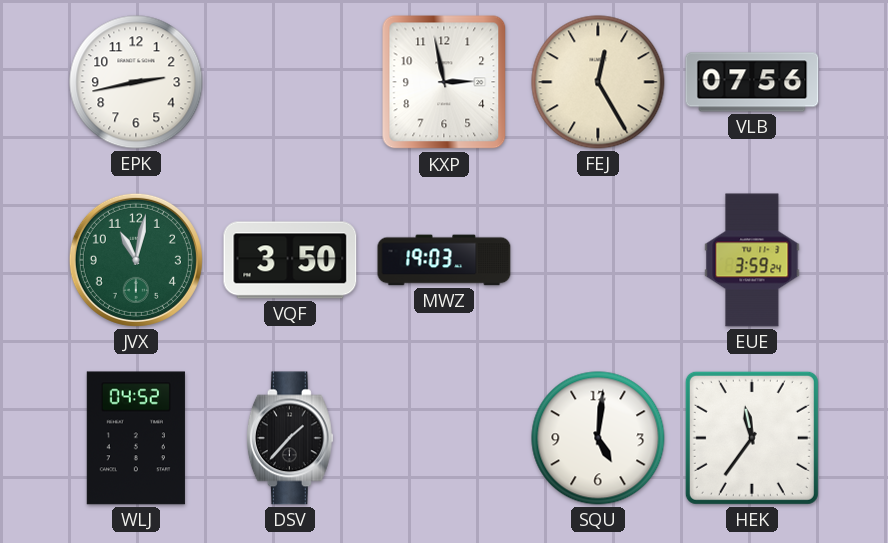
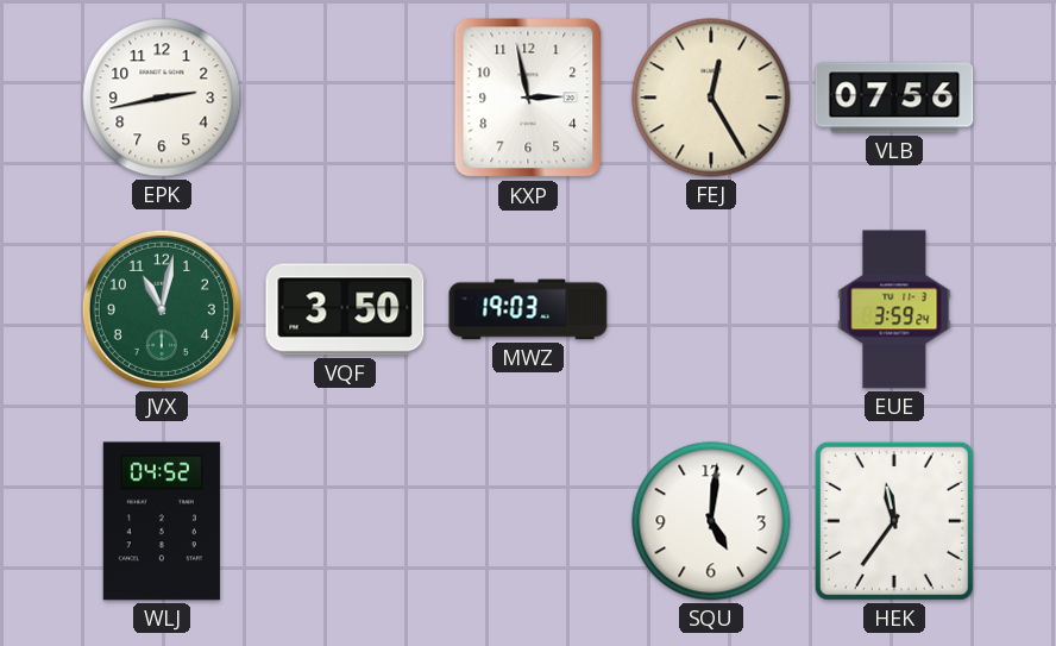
DSV: 1:37 -> none (290, 438)
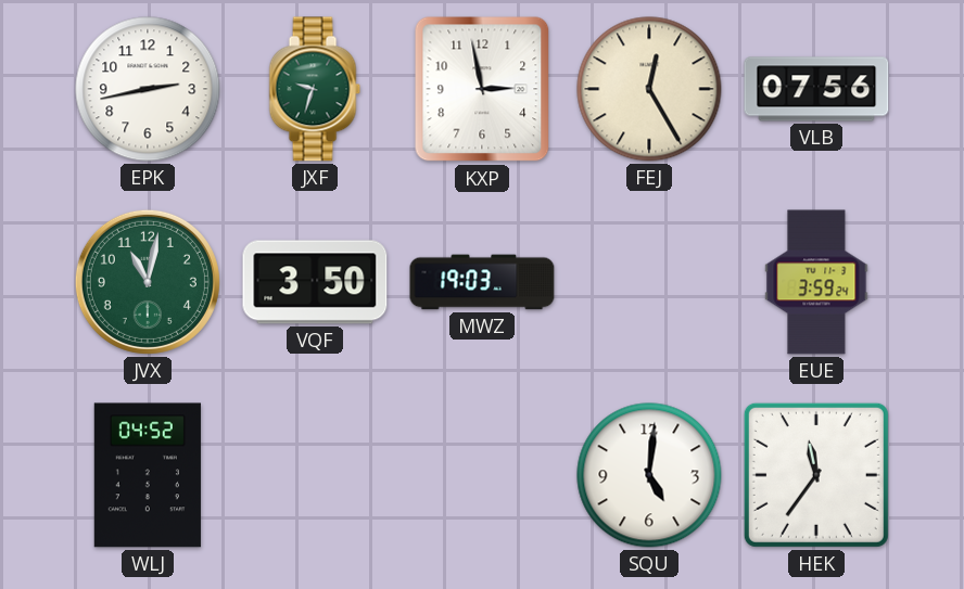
JXF: none -> 9:33 (315, 89)
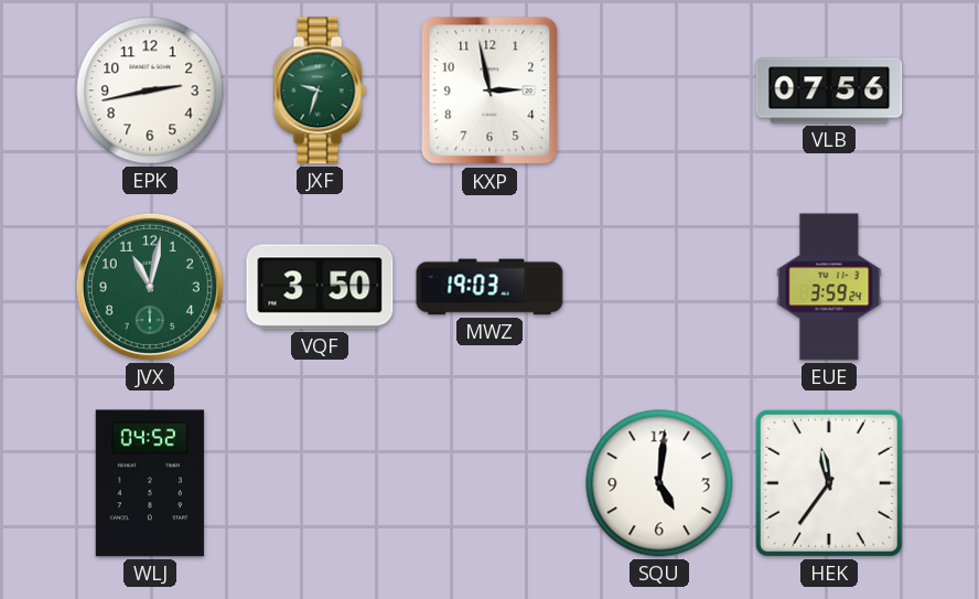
FEJ: 12:25 -> none (649, 89)
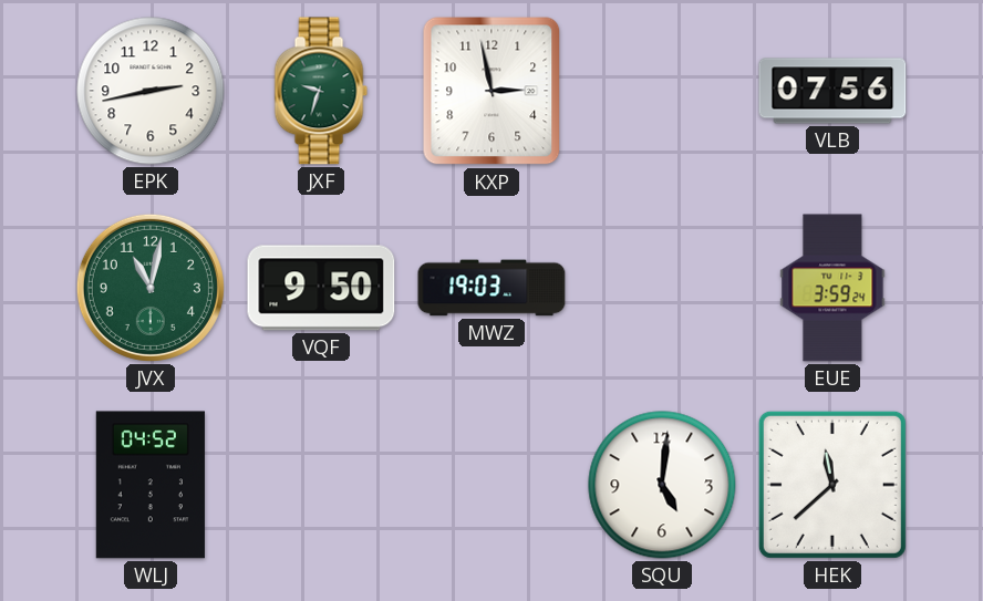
VQF: 3:50 -> 9:50 (321, 288)
HEK: 11:36 -> 11:38 (832, 485)
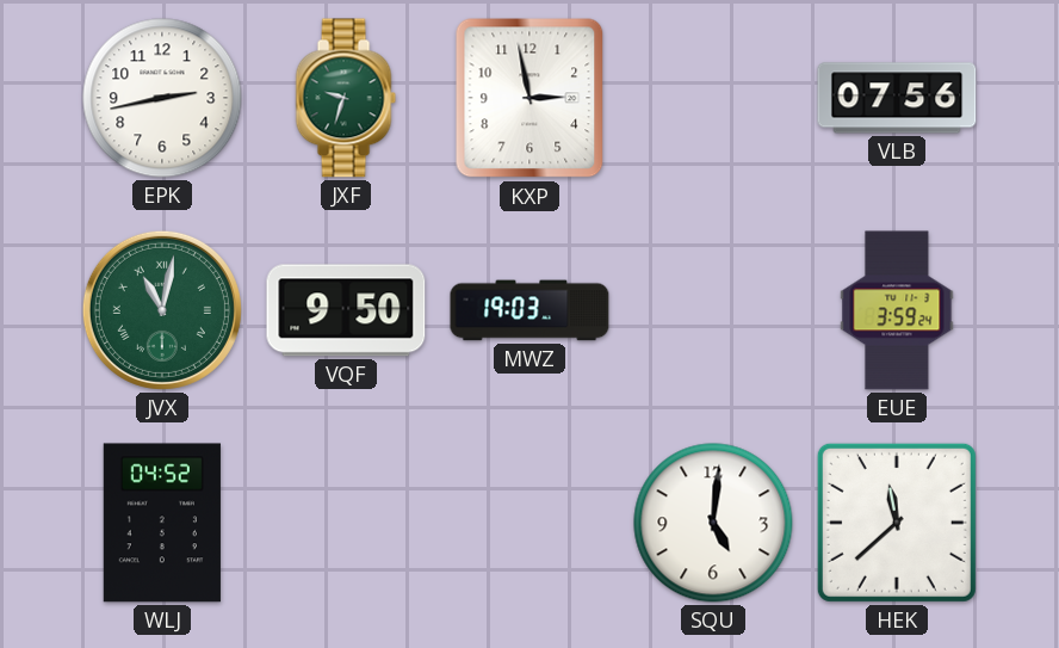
JVX numerals: Arabic -> Roman (162, 310)
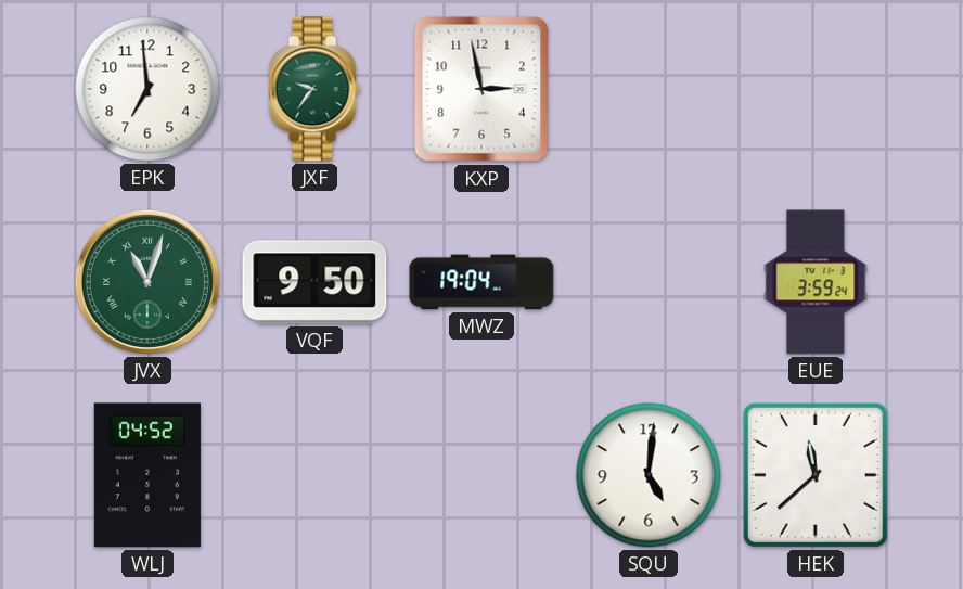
EPK: 2:43 -> 6:59 (147, 89)
JXF: 9:33 -> 9:36 (314, 89)
VLB: 07:56 -> none (897, 98)
JVX: 11:02 -> 11:03 (147, 282)
MWZ: 19:03 -> 19:04 (481, 282)
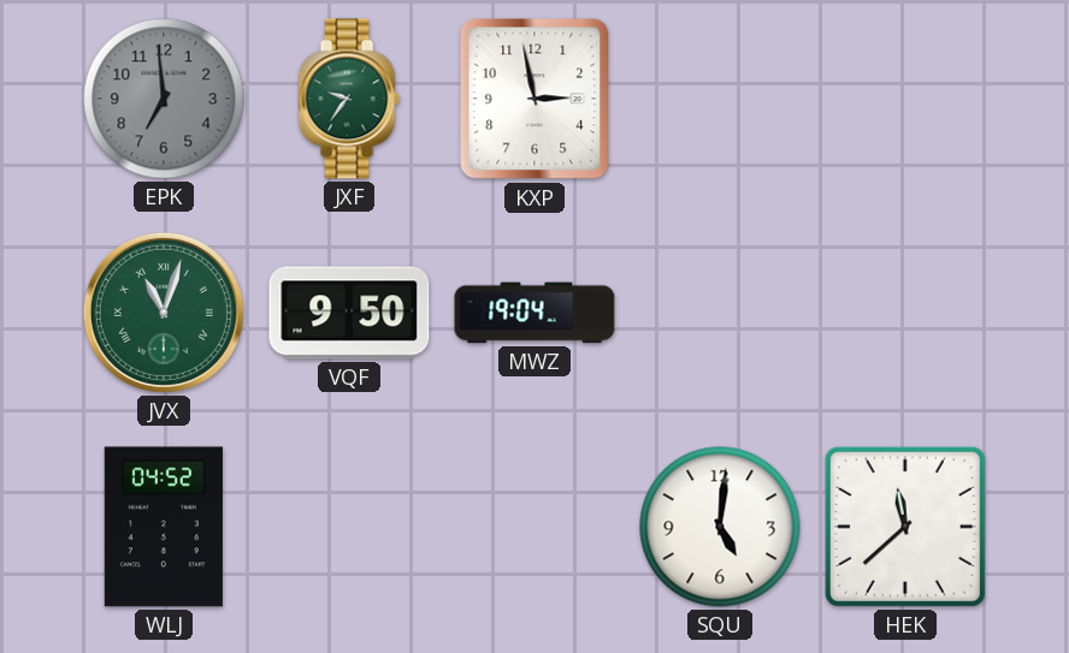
EPK dial: white -> grey (164, 99)
EUE: 3:59 -> none (816, 282)
